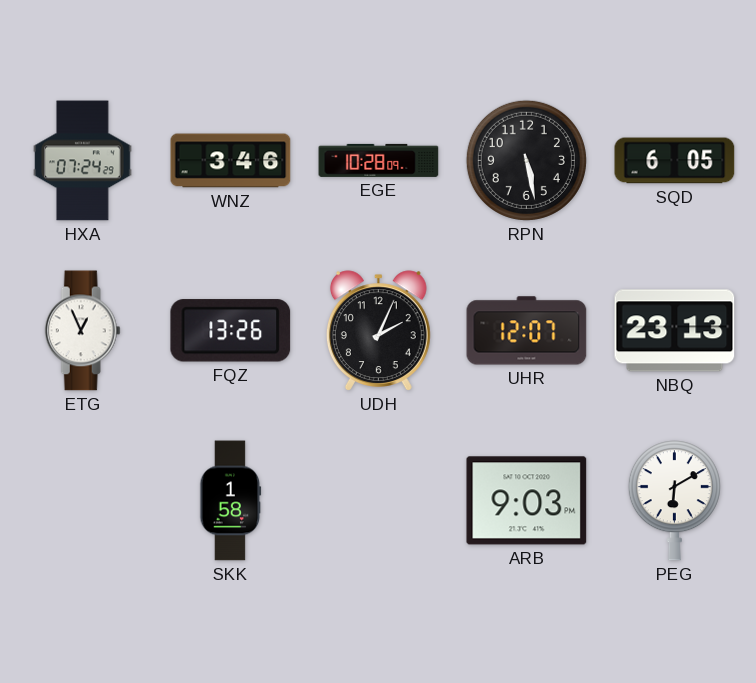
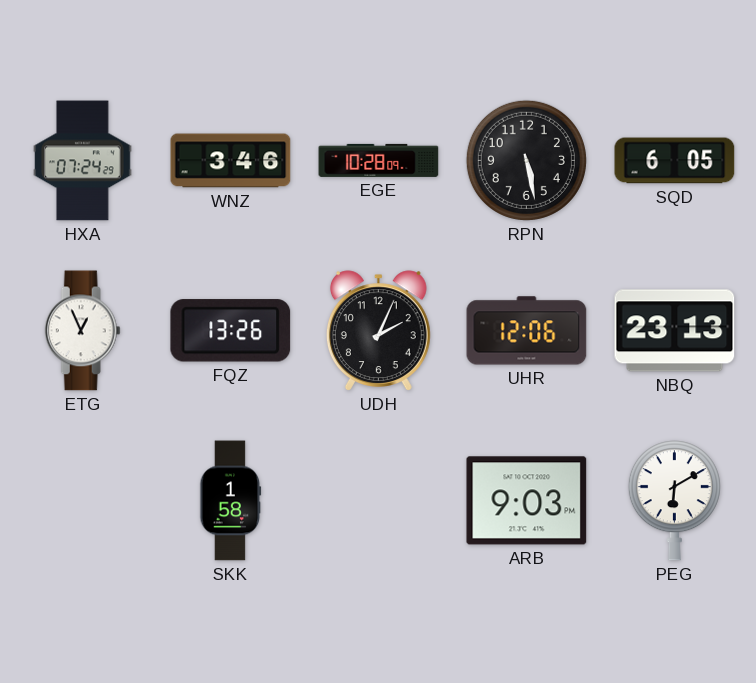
UHR: 12:07 -> 12:06 (527, 331)
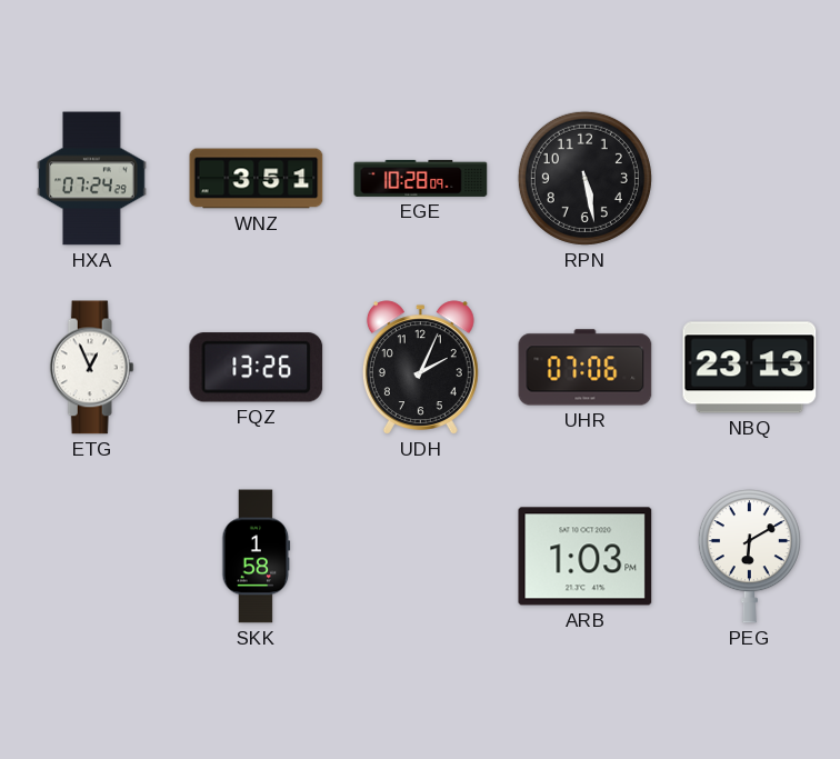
WNZ: 3:46 -> 3:51 (257, 179)
SQD: 6:05 -> none (675, 161)
UHR: 12:06 -> 07:06 (586, 368)
ARB: 9:03 -> 1:03 (586, 557)
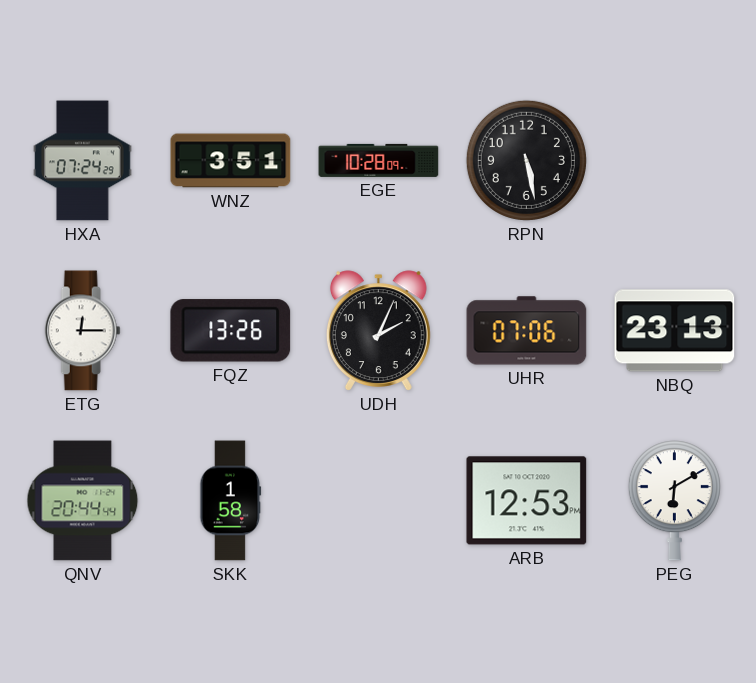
ETG: 12:56 -> 12:15 (82, 331)
QNV: none -> 20:44 (83, 501)
ARB: 1:03 -> 12:53 (527, 501)
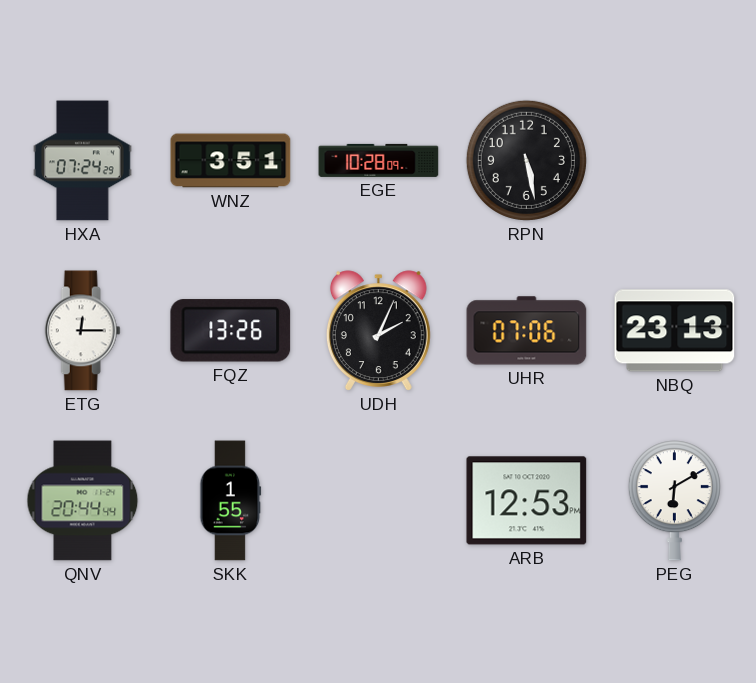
SKK: 1:58 -> 1:55 (231, 501)
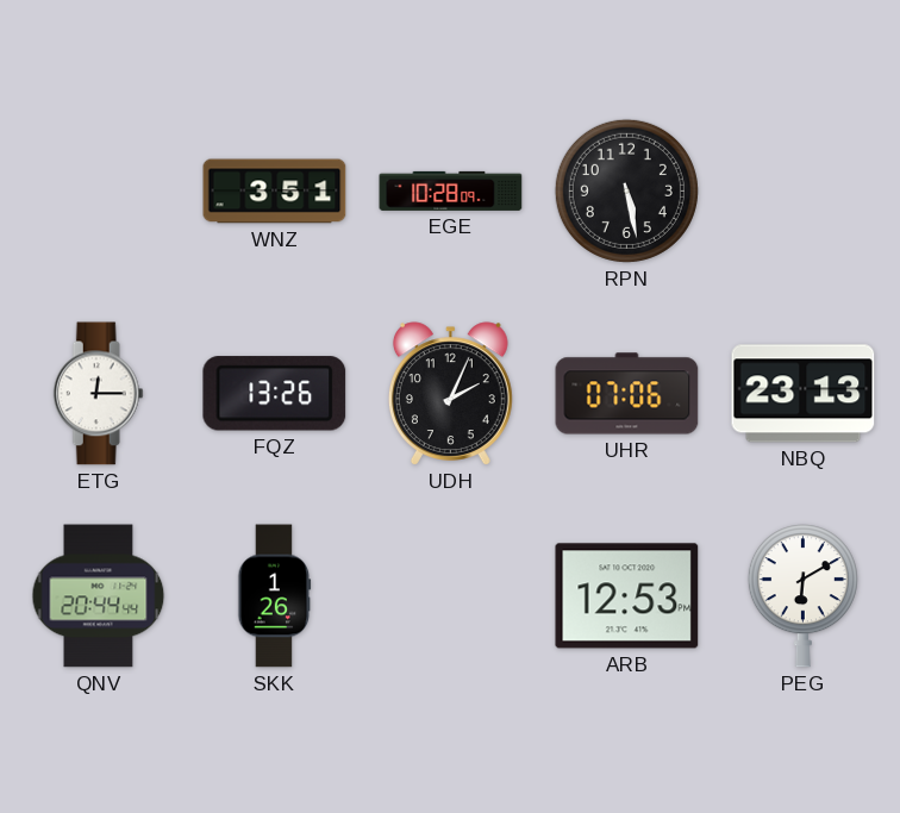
HXA: 07:24 -> none (83, 161)
SKK: 1:55 -> 1:26 (275, 596)
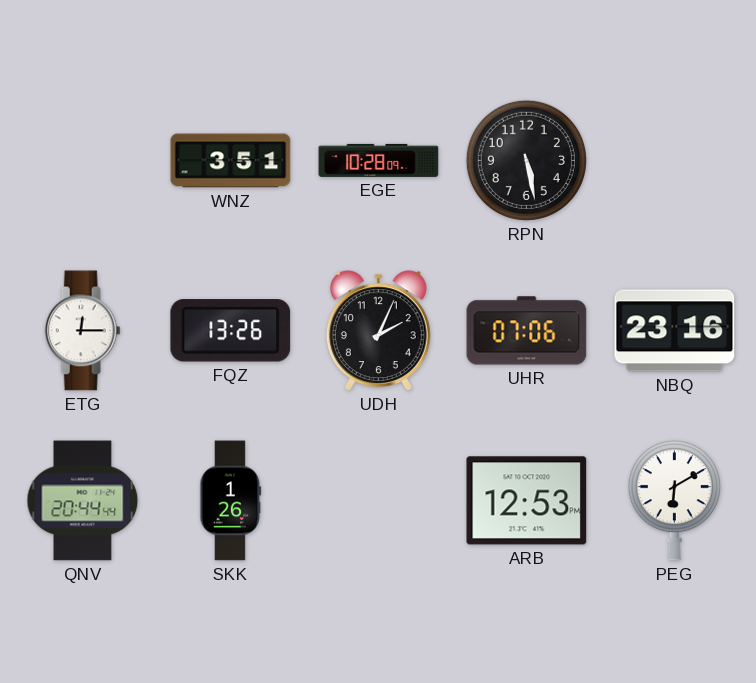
NBQ: 23:13 -> 23:16 (675, 331)
